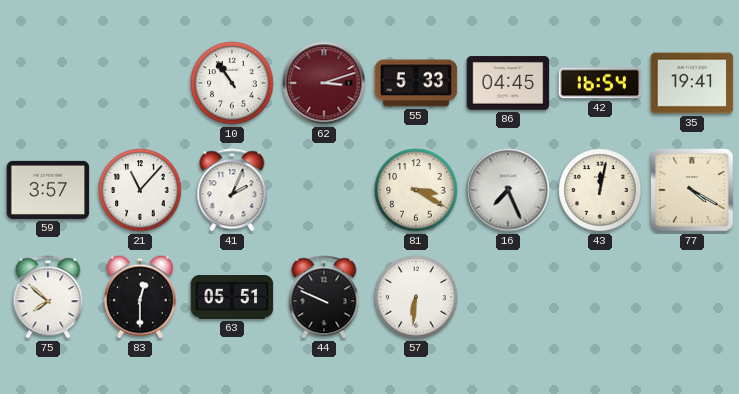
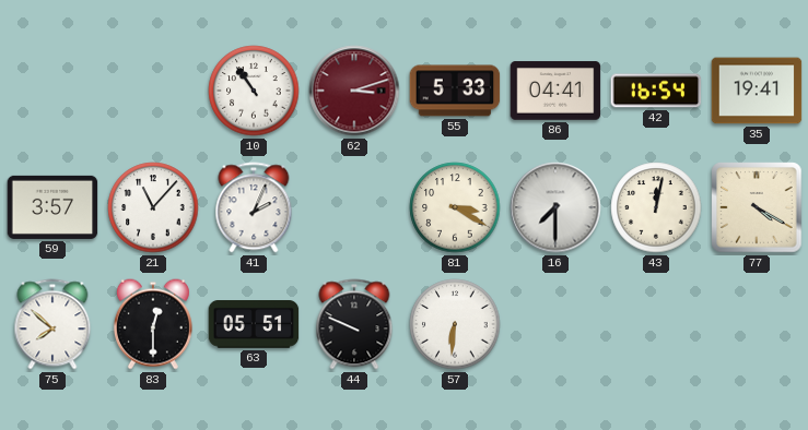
86: 04:45 -> 04:41 (555, 91)
16: 7:26 -> 7:30 (555, 207)
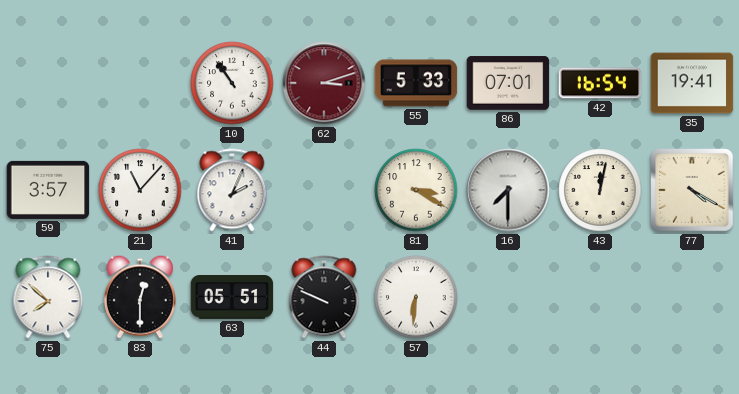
86: 04:41 -> 07:01 (508, 83)
